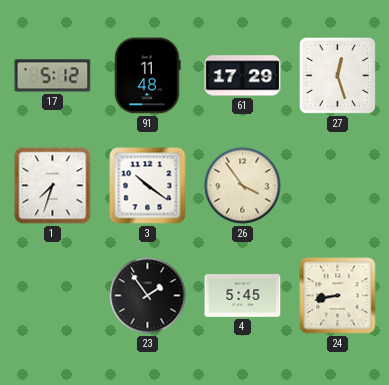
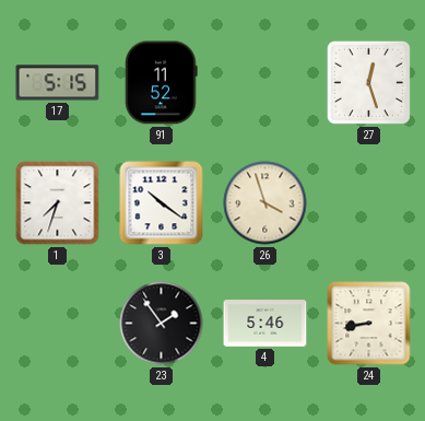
17: 5:12 -> 5:15 (58, 83)
91: 11:48 -> 11:52 (162, 83)
61: 17:29 -> none (243, 76)
26: 3:54 -> 3:57 (265, 203)
4: 5:45 -> 5:46 (265, 324)
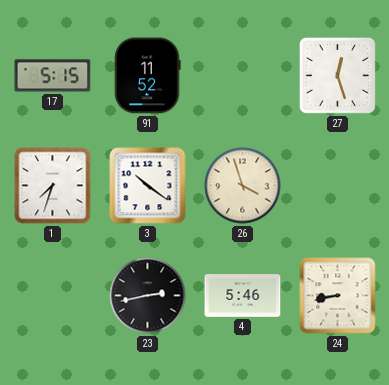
23: 1:54 -> 2:43 (148, 296)
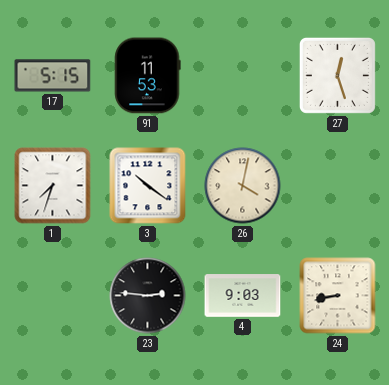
91: 11:52 -> 11:53 (148, 76)
26: 3:57 -> 4:02 (243, 186)
23: 2:43 -> 2:46 (148, 296)
4: 5:46 -> 9:03 (243, 296)
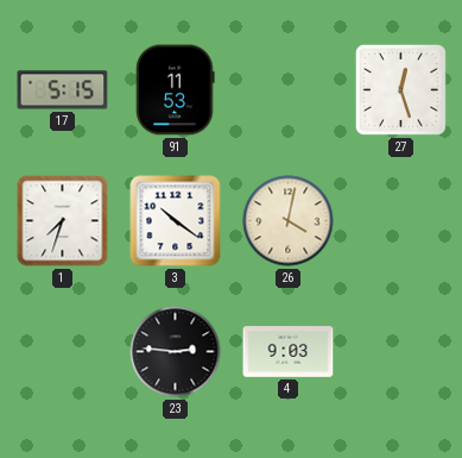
24: 8:43 -> none (338, 296)
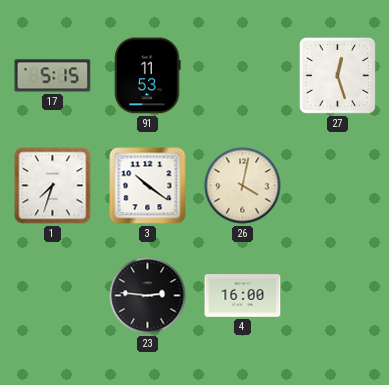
4: 9:03 -> 16:00 (243, 296)
